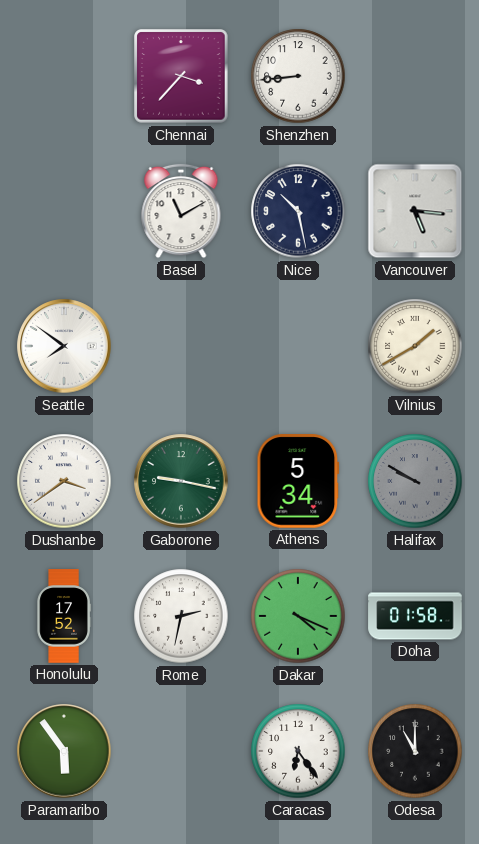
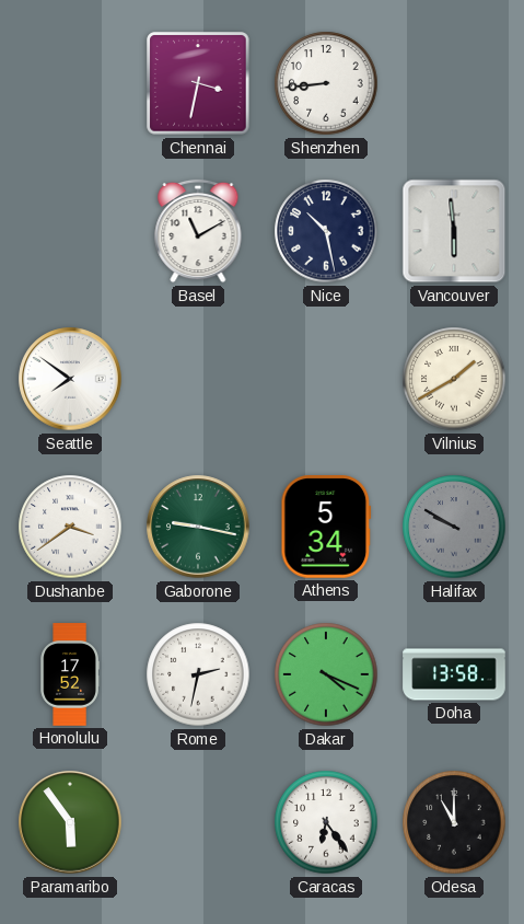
Chennai: 3:37 -> 3:32 (198, 83)
Vancouver: 5:16 -> 5:59 (454, 231)
Doha: 01:58 -> 13:58 (454, 674)
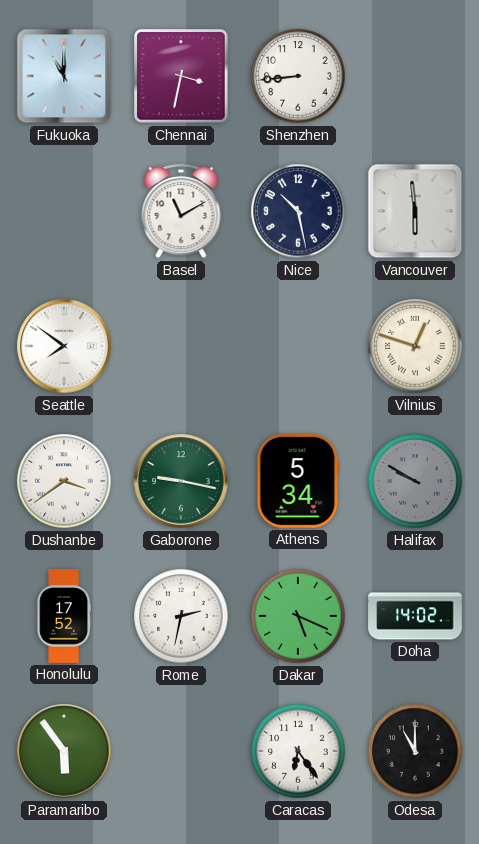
Fukuoka: none -> 11:00 (64, 76)
Vilnius: 1:40 -> 12:48 (415, 346)
Dakar: 4:19 -> 5:19 (298, 616)
Doha: 13:58 -> 14:02 (415, 616)
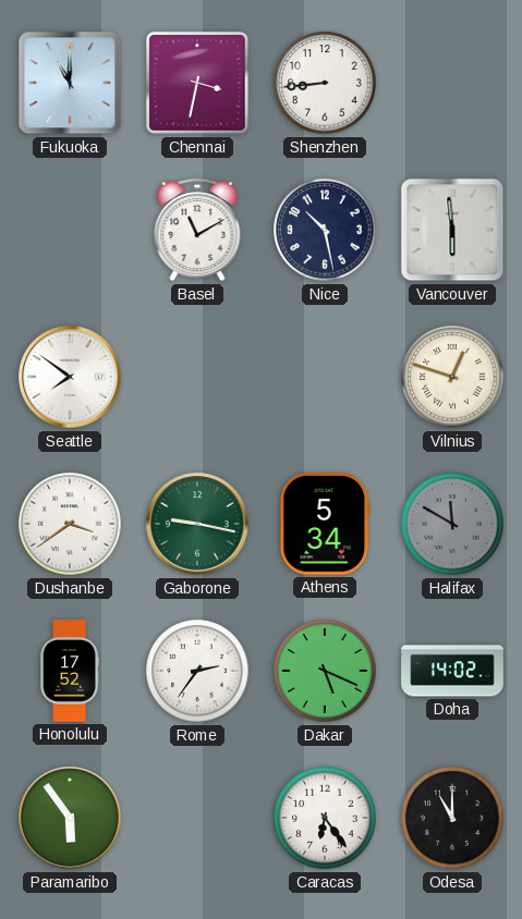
Halifax: 9:50 -> 11:50 (452, 524)
Rome: 2:32 -> 2:36 (197, 671)
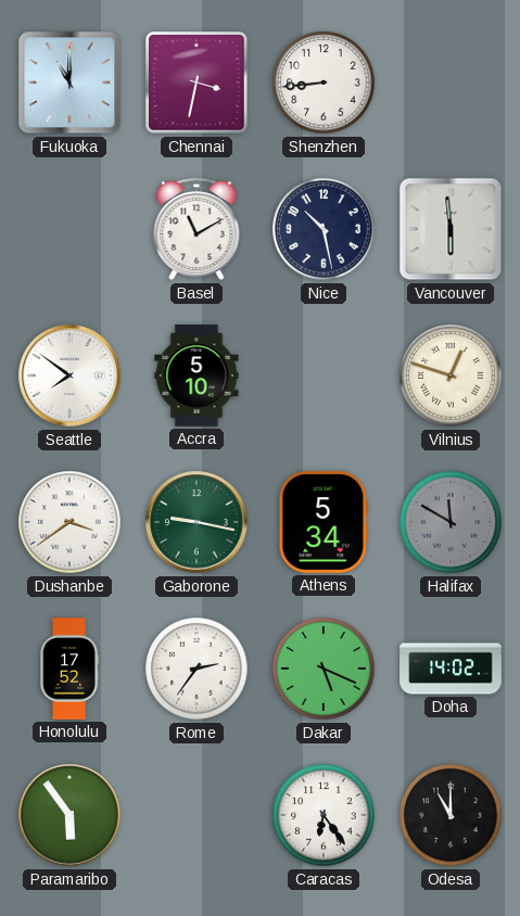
Accra: none -> 5:10 (196, 376)
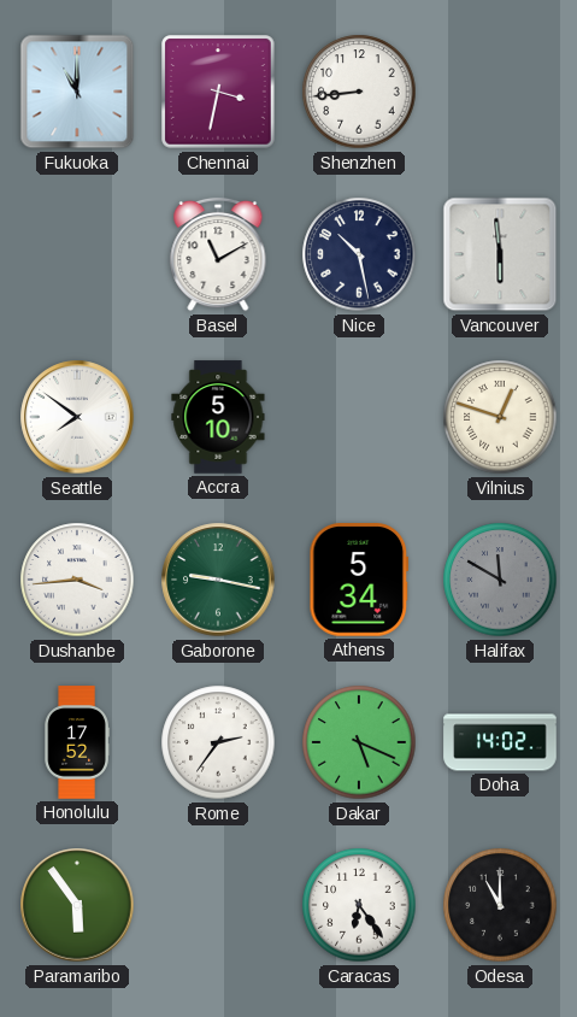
Dushanbe: 3:39 -> 3:44 (77, 580)
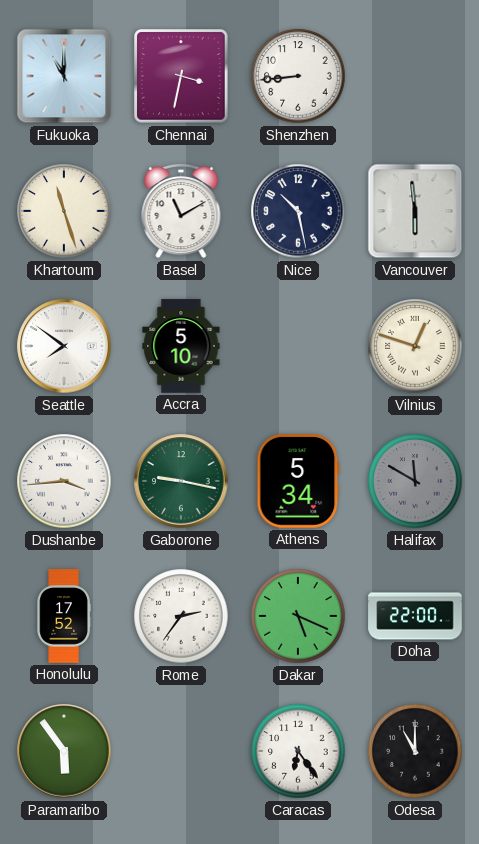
Khartoum: none -> 11:27 (64, 211)
Doha: 14:02 -> 22:00 (415, 616)
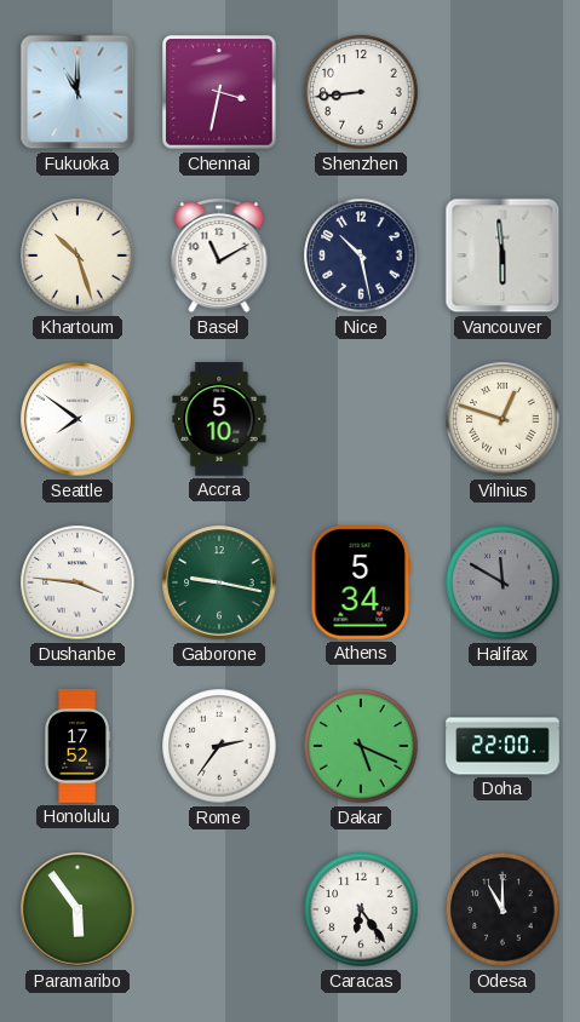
Khartoum: 11:27 -> 10:27 (77, 255)
Dushanbe: 3:44 -> 3:46 (77, 582)
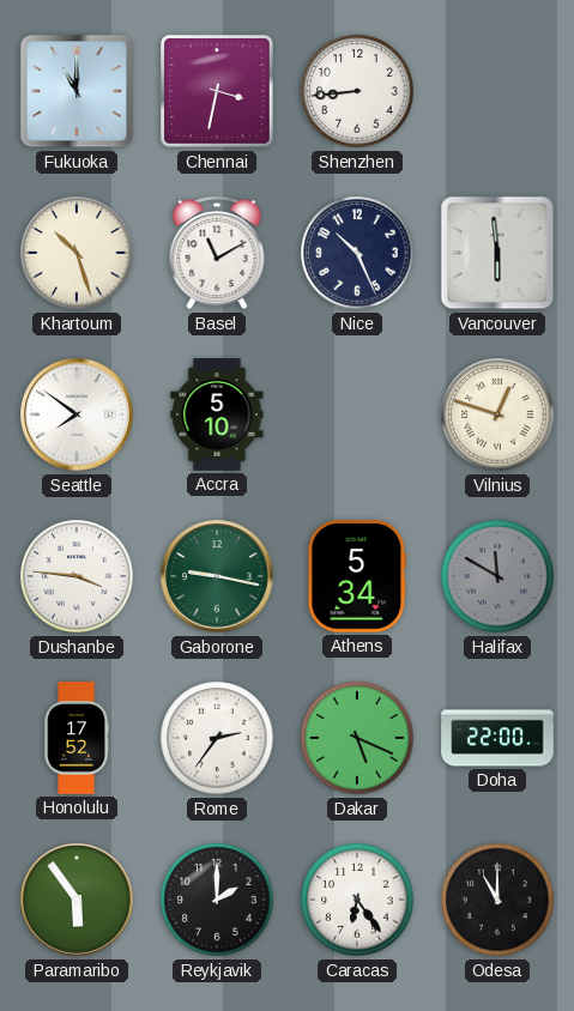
Nice: 10:28 -> 10:26 (357, 253)
Reykjavik: none -> 2:00 (217, 900)
